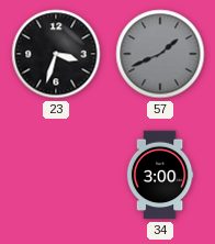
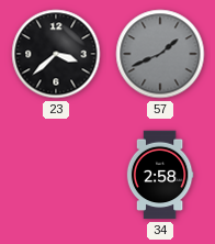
23: 3:33 -> 3:38 (56, 54)
34: 3:00 -> 2:58 (160, 175)
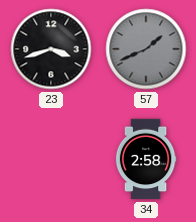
23: 3:38 -> 3:42 (51, 49)
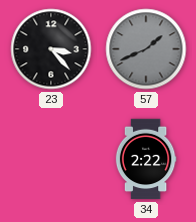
23: 3:42 -> 3:23 (51, 49)
34: 2:58 -> 2:22 (146, 159)
